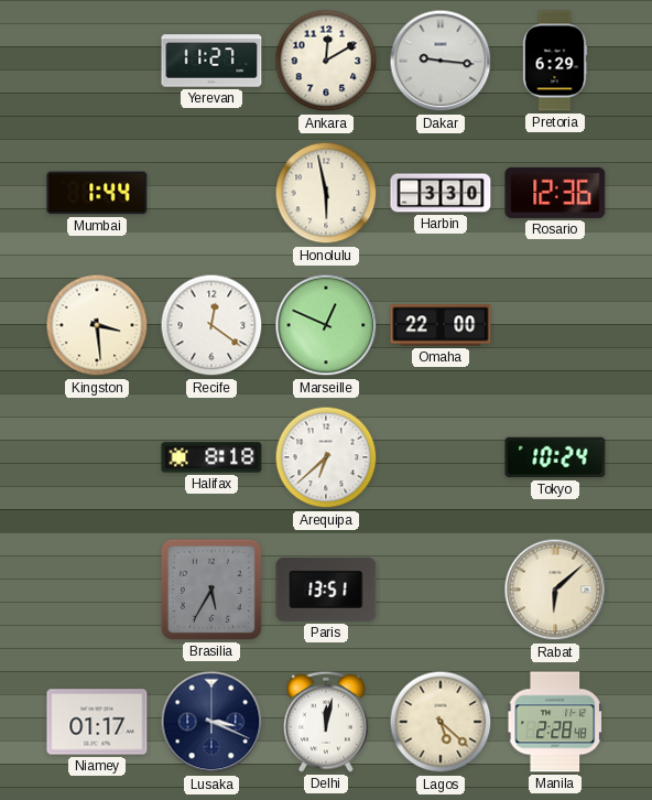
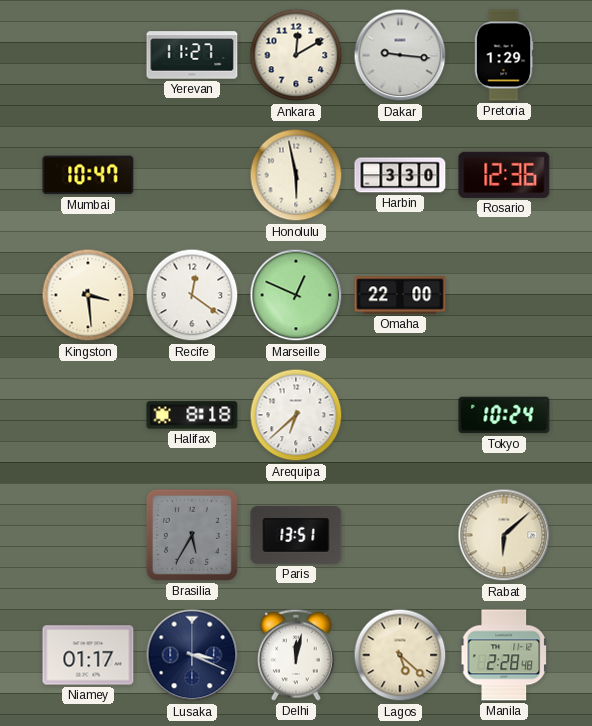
Pretoria: 6:29 -> 1:29 (504, 55)
Mumbai: 1:44 -> 10:47 (88, 175)
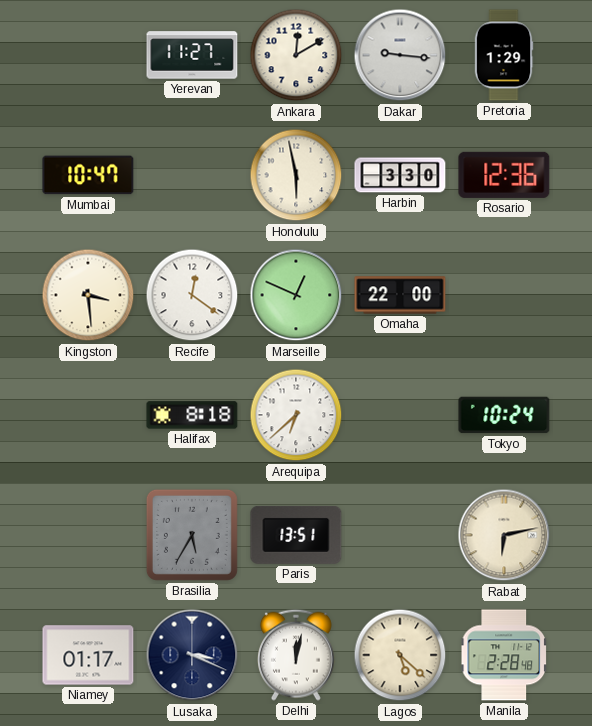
Rabat: 6:08 -> 6:13 (504, 535)
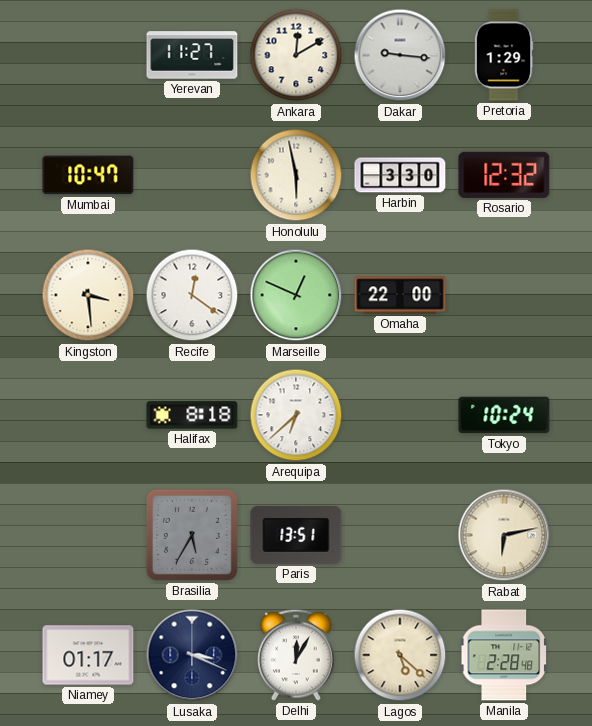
Rosario: 12:36 -> 12:32 (504, 175)
Delhi: 12:02 -> 12:05 (296, 655)
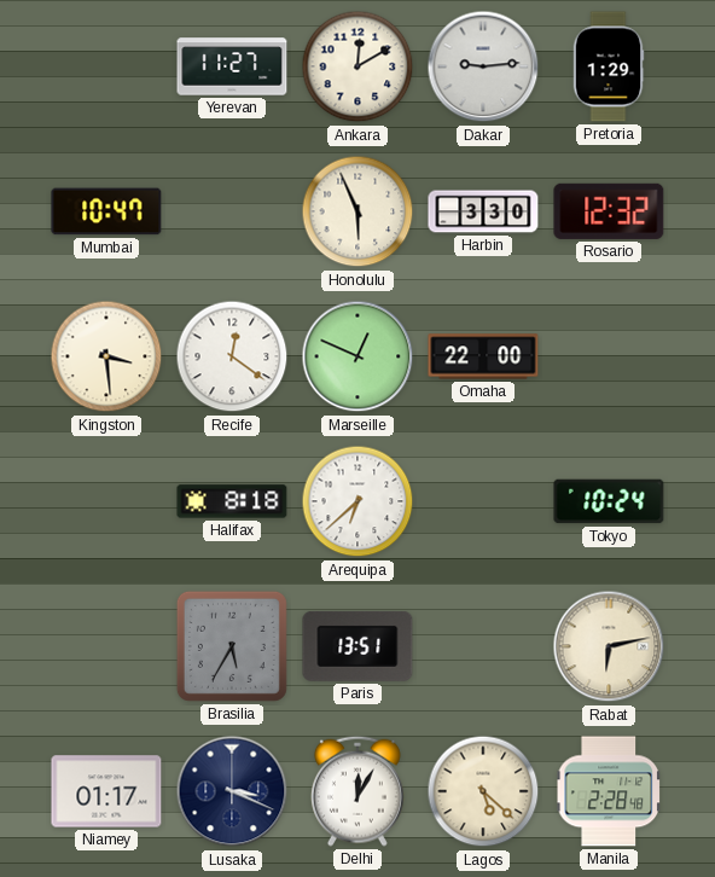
Dakar: 9:16 -> 9:14 (483, 66)
Honolulu: 5:58 -> 5:56 (357, 211)
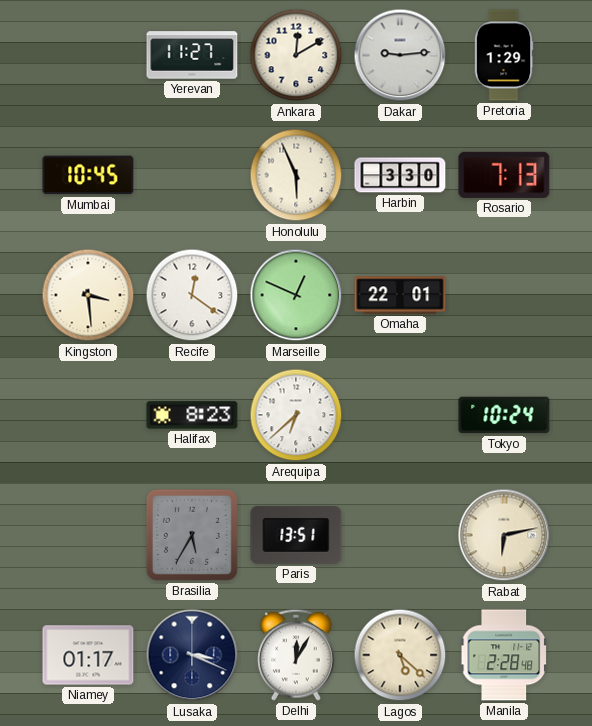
Mumbai: 10:47 -> 10:45 (88, 175)
Rosario: 12:32 -> 7:13 (504, 175)
Omaha: 22:00 -> 22:01 (400, 295)
Halifax: 8:18 -> 8:23 (192, 415)
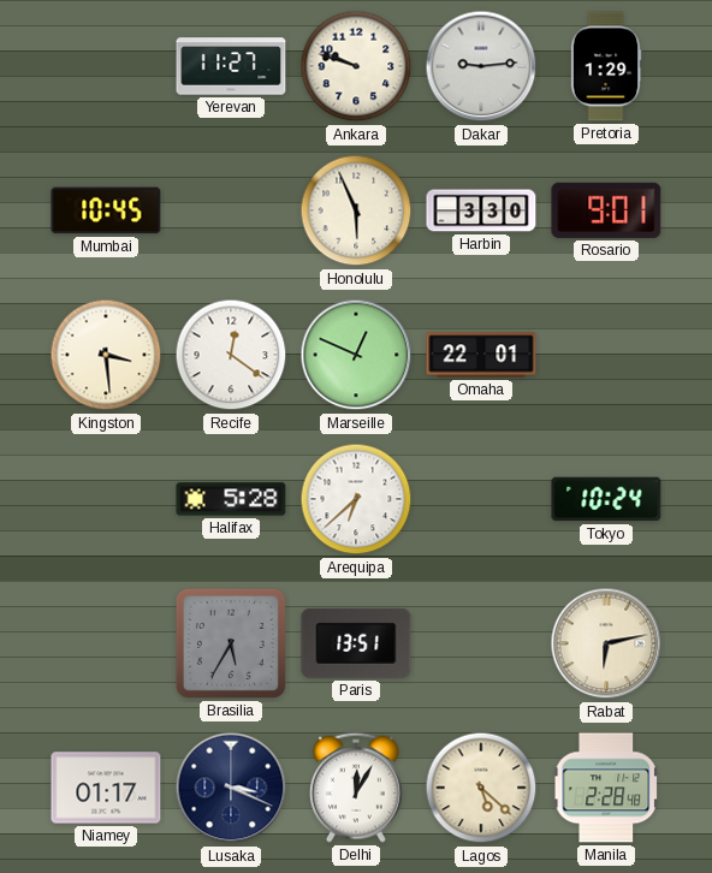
Ankara: 12:10 -> 9:48 (356, 66)
Rosario: 7:13 -> 9:01 (606, 210)
Halifax: 8:23 -> 5:28 (231, 499)
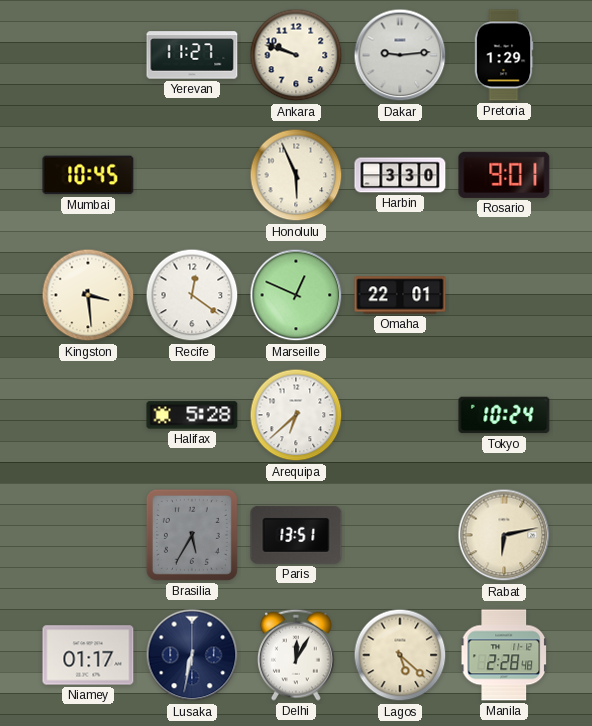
Lusaka: 3:19 -> 6:32 (192, 655)
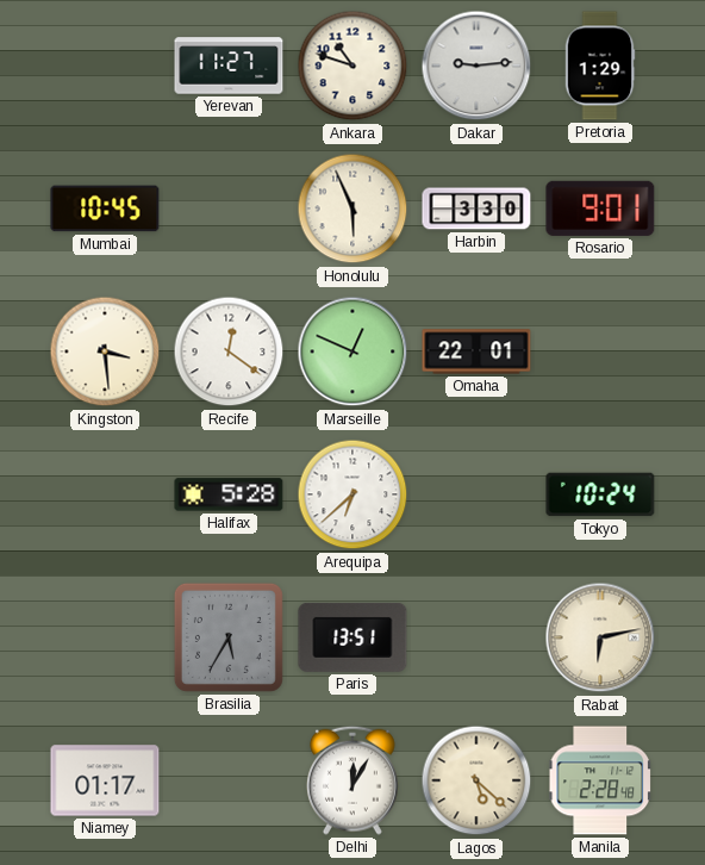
Ankara: 9:48 -> 10:48 (352, 66)
Lusaka: 6:32 -> none (192, 655)
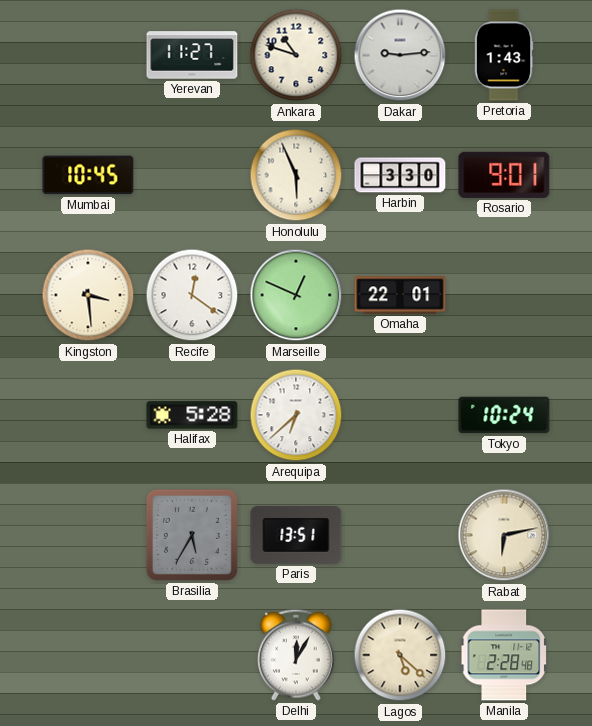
Pretoria: 1:29 -> 1:43 (504, 55)
Niamey: 01:17 -> none (105, 780)
